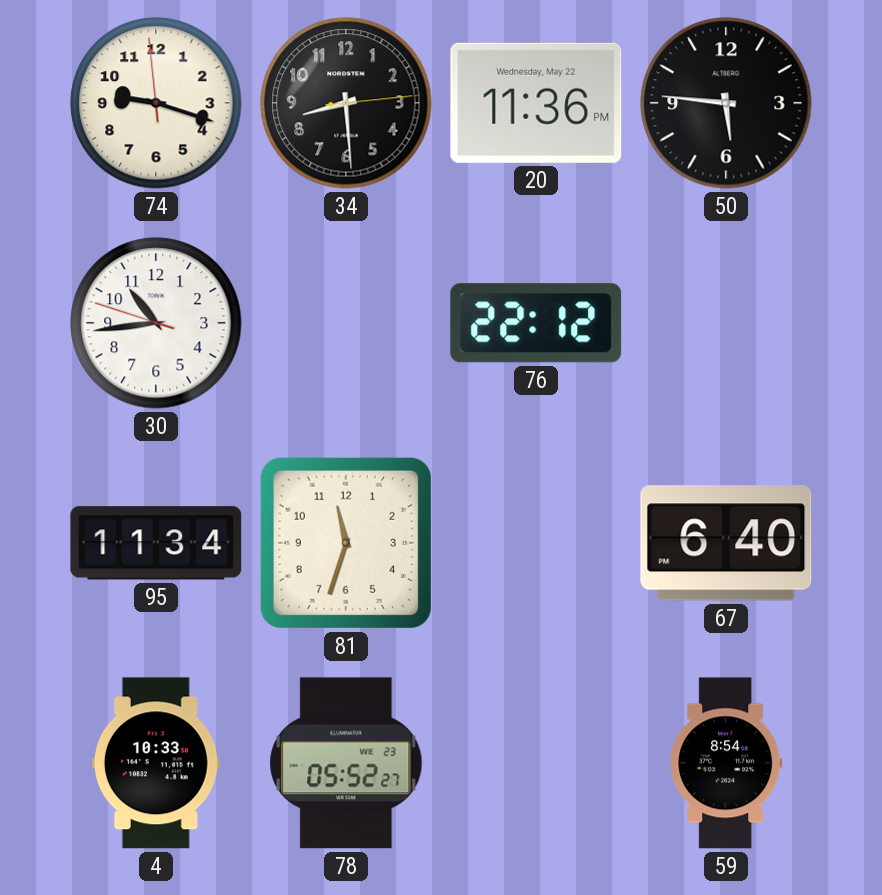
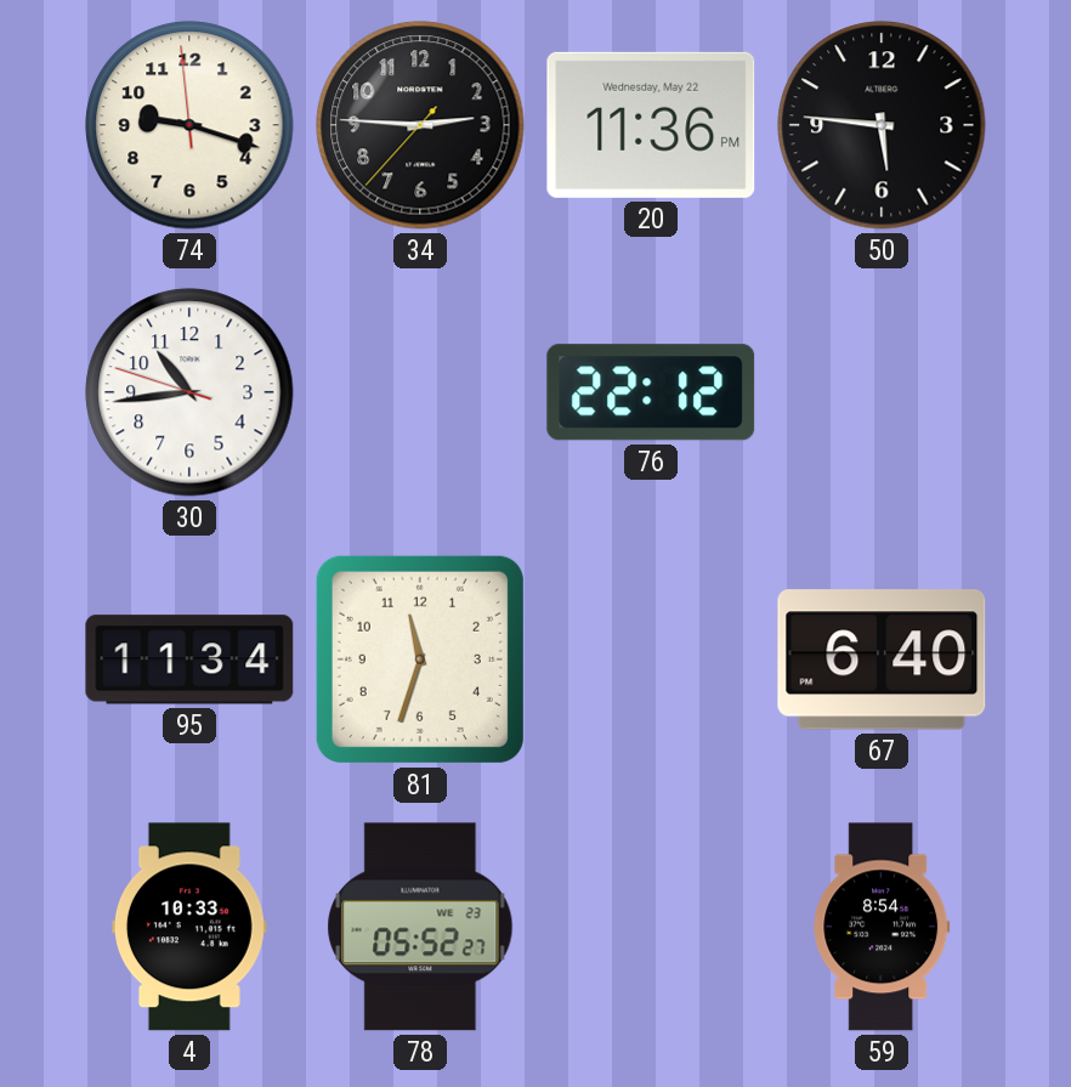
34: 8:29 -> 2:45 (420, 125)
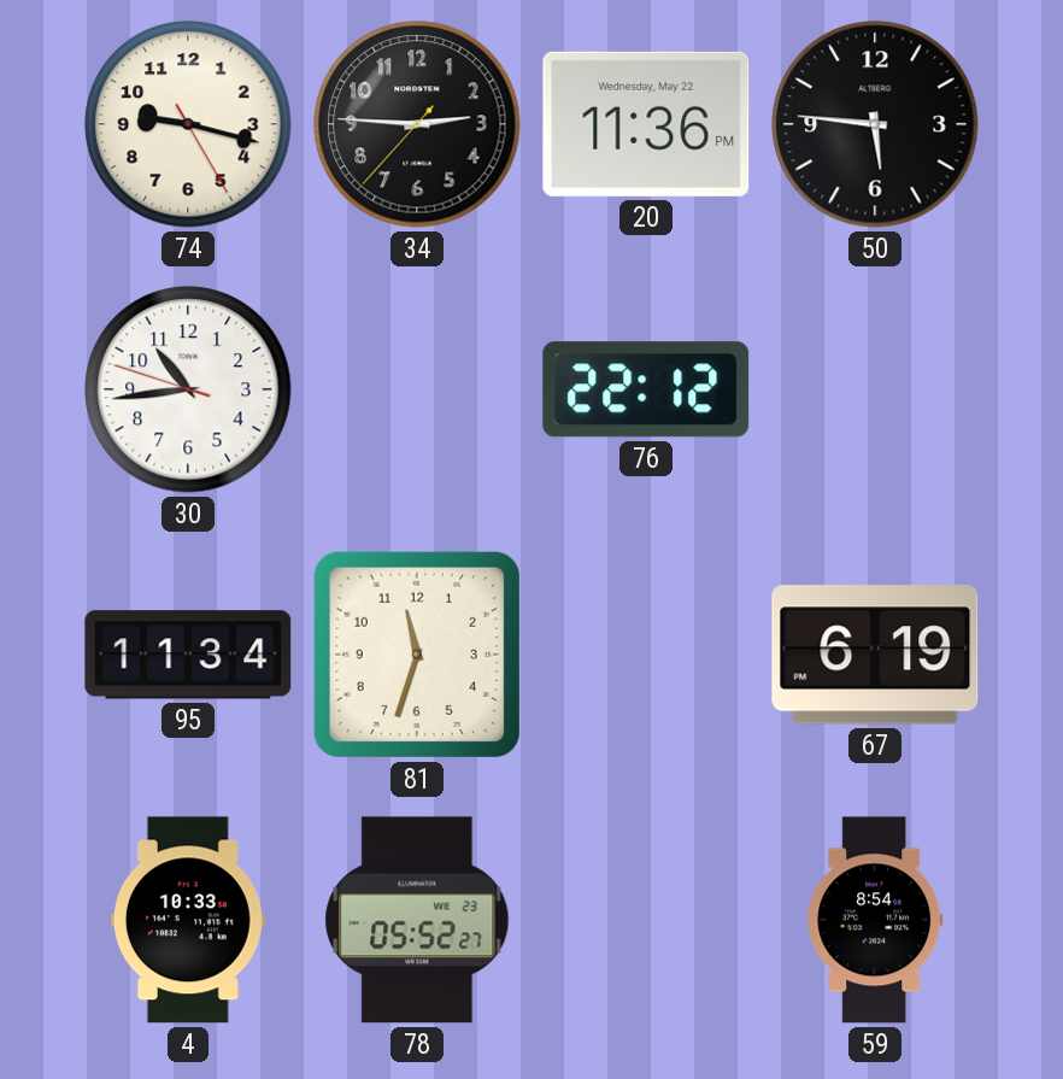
74: 9:17:59 -> 9:17:25 (188, 124)
67: 6:40 -> 6:19 (875, 655)
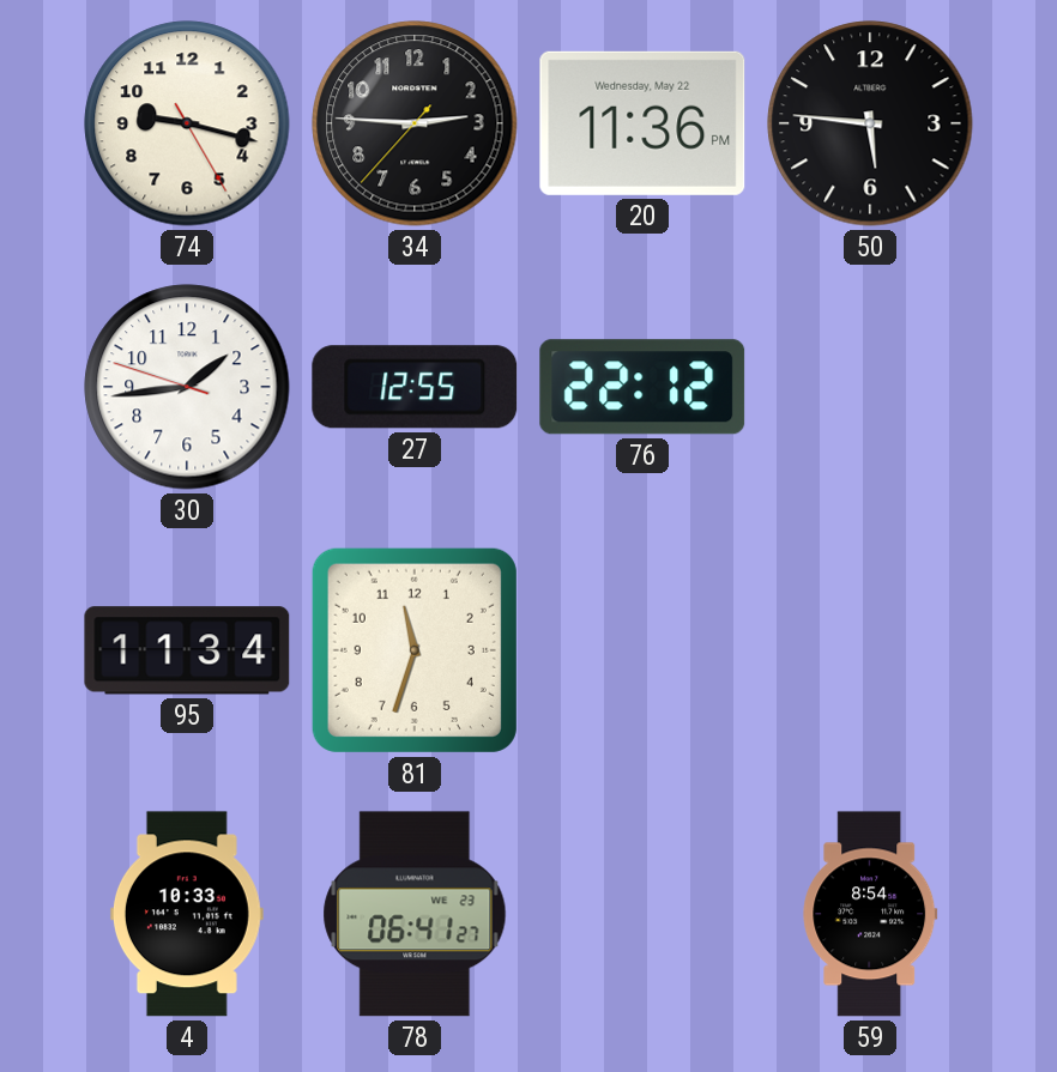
30: 10:43 -> 1:43 (187, 387)
27: none -> 12:55 (415, 387)
67: 6:19 -> none (875, 655)
78: 05:52 -> 06:41 (415, 914)
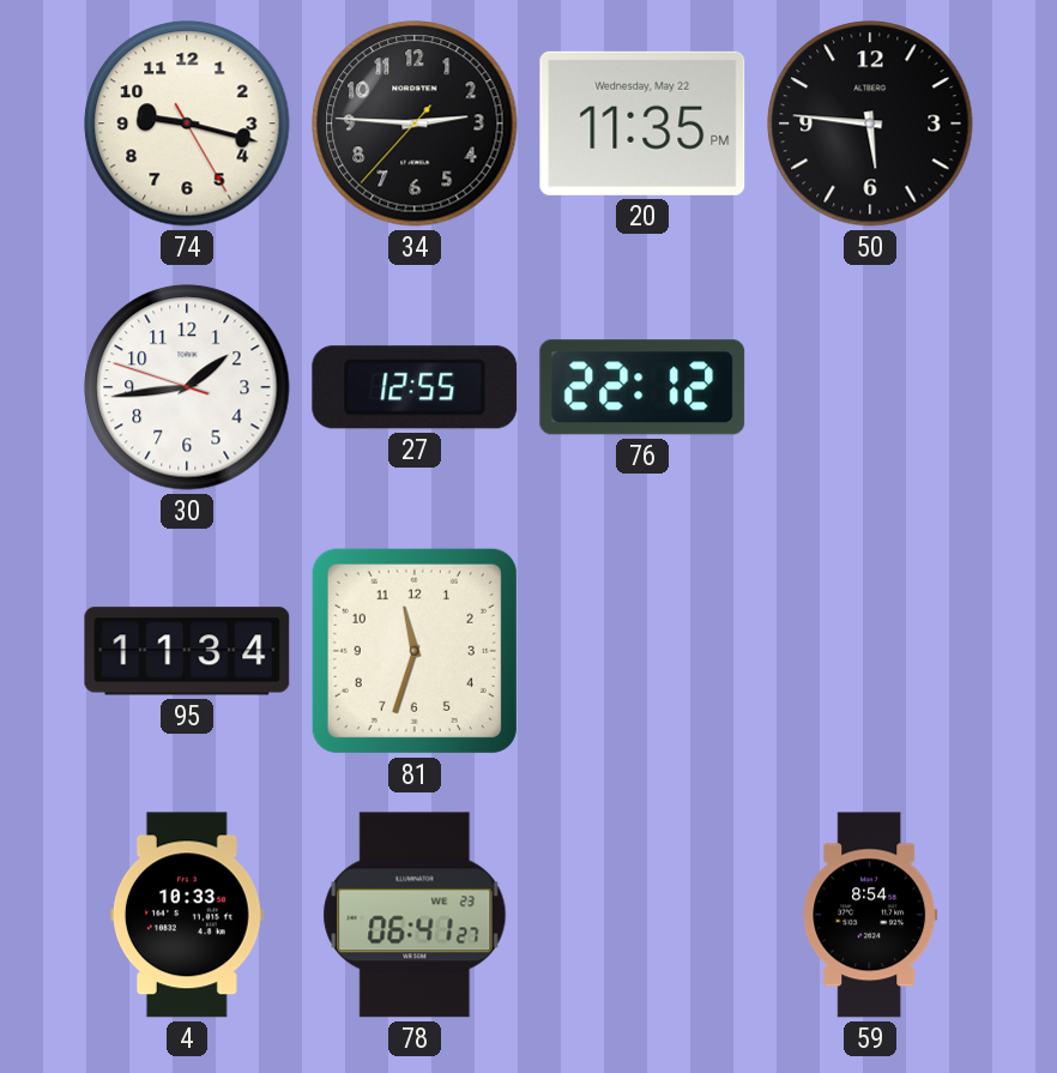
20: 11:36 -> 11:35 (642, 123)
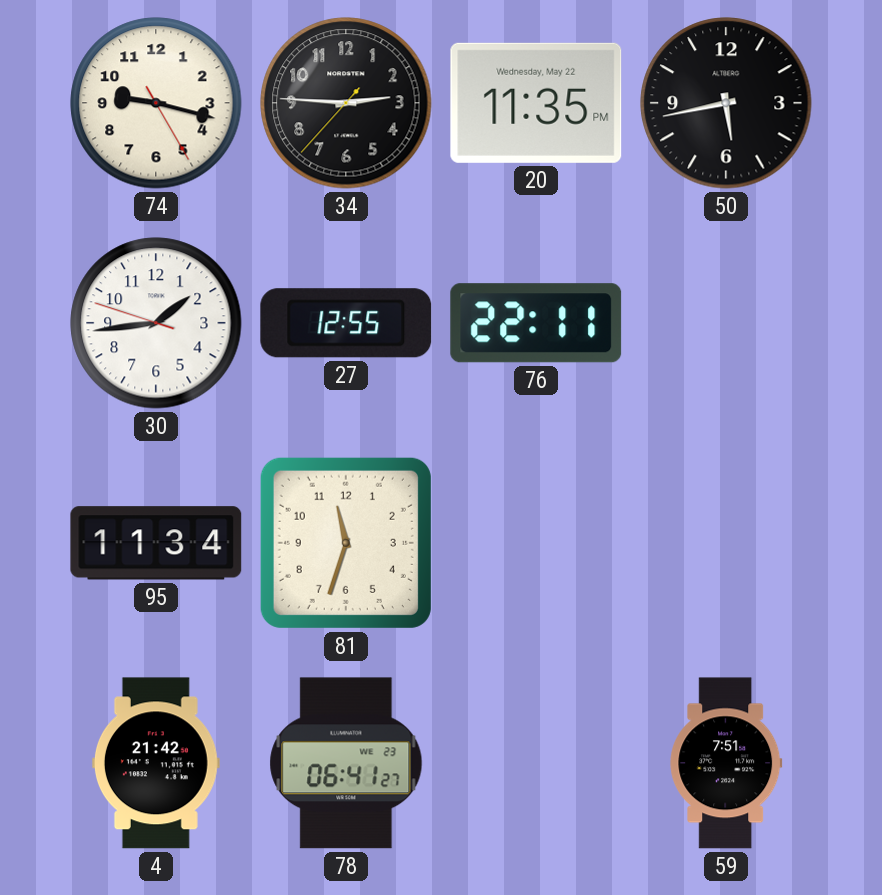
50: 5:46 -> 5:43 (726, 103)
76: 22:12 -> 22:11 (536, 323)
4: 10:33 -> 21:42 (156, 763)
59: 8:54 -> 7:51 (726, 763)
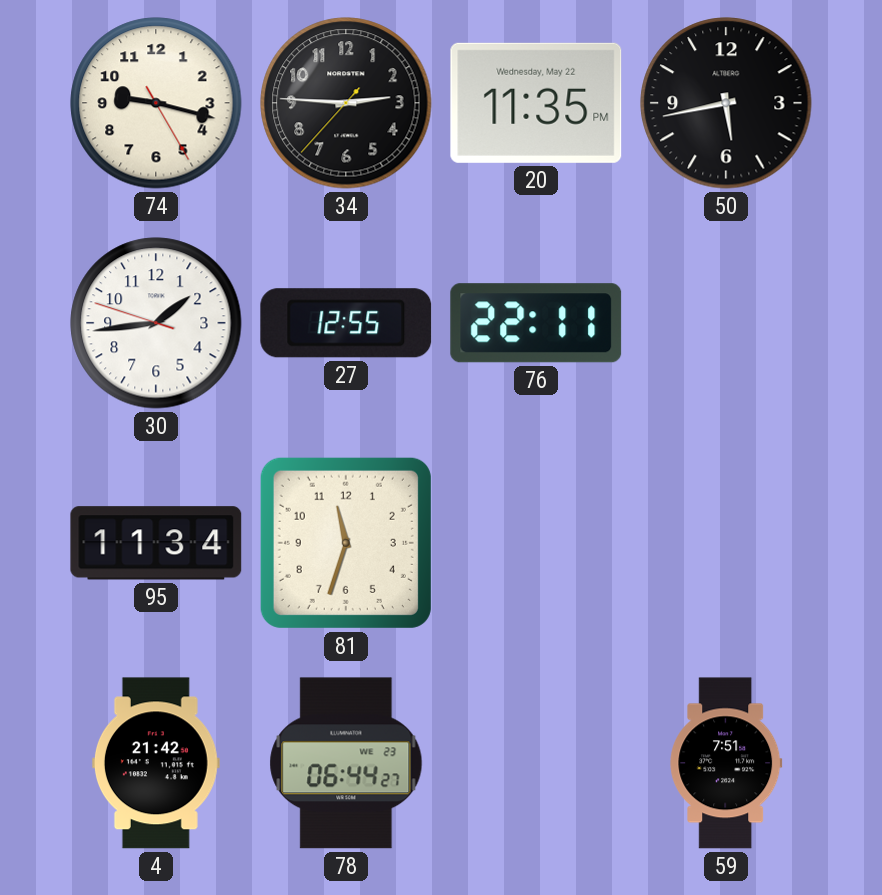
78: 06:41 -> 06:44 (346, 763)
